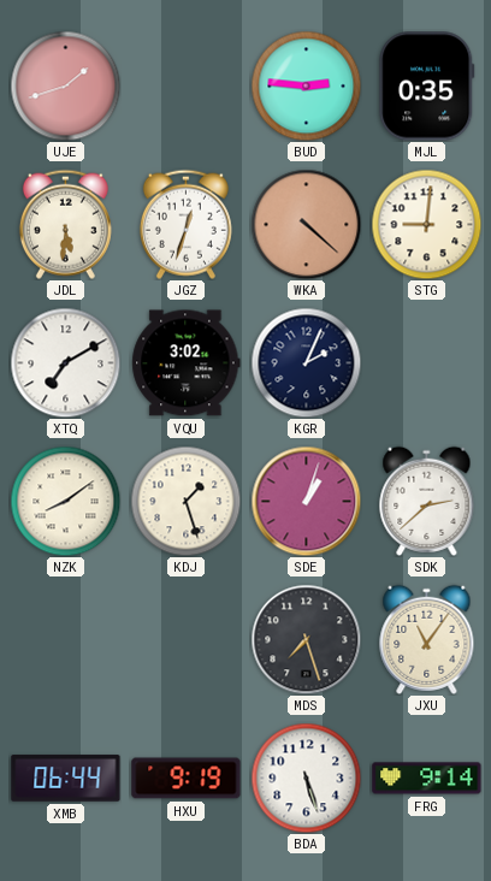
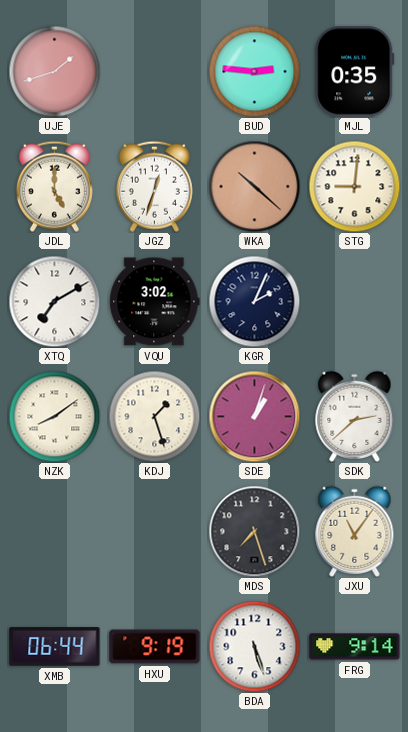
JDL: 5:31 -> 5:00 (54, 186)
WKA: 4:22 -> 10:22 (254, 186)
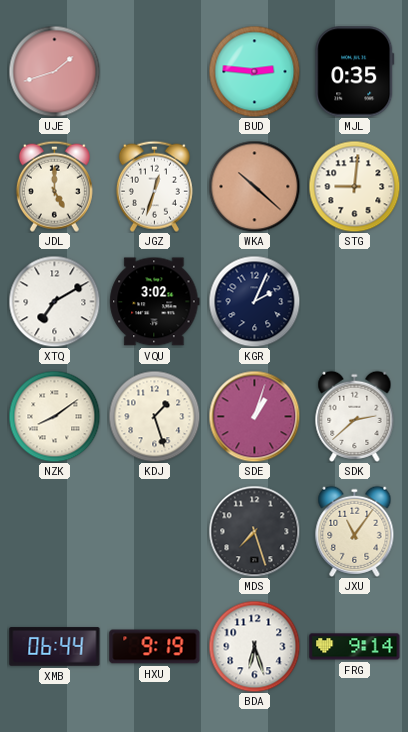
BDA: 5:27 -> 6:27 (254, 646)
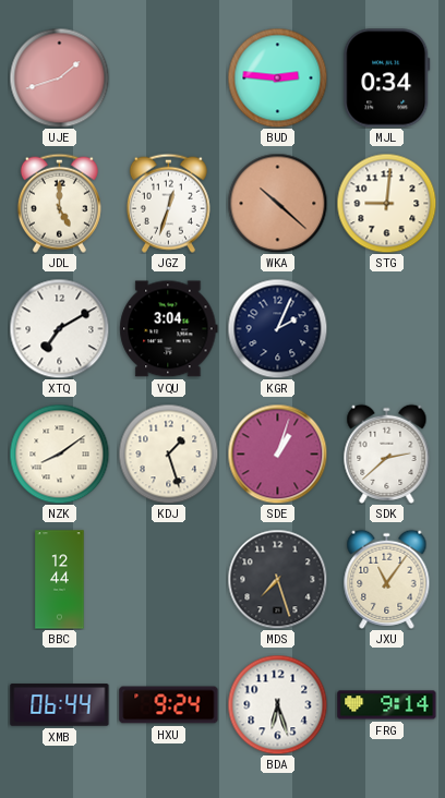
MJL: 0:35 -> 0:34 (387, 78)
VQU: 3:02 -> 3:04 (169, 329)
BBC: none -> 12:44 (60, 580)
HXU: 9:19 -> 9:24 (169, 705)
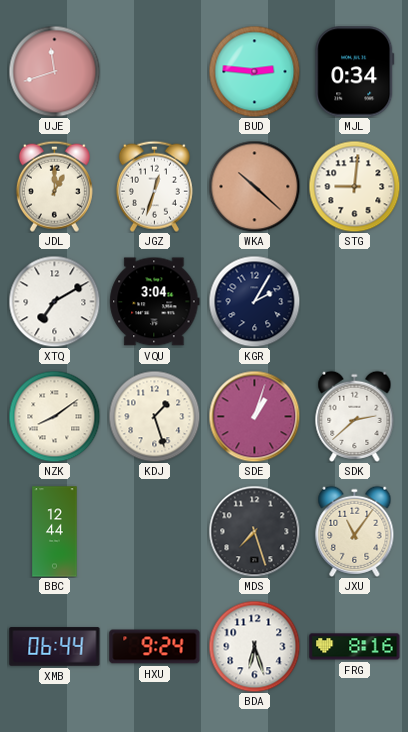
UJE: 1:42 -> 11:42 (54, 71)
JDL: 5:00 -> 1:00 (54, 186)
KGR: 2:04 -> 2:05 (254, 301)
FRG: 9:14 -> 8:16 (355, 647)
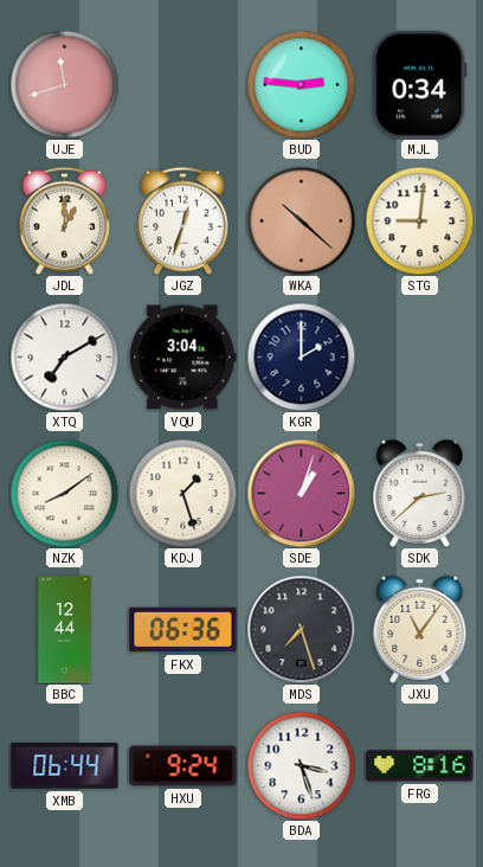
KGR: 2:05 -> 2:00 (301, 357)
FKX: none -> 06:36 (183, 630)
BDA: 6:27 -> 3:27 (301, 765)
